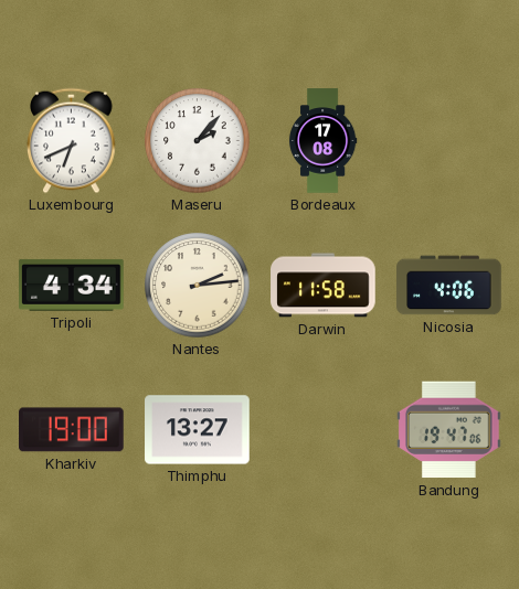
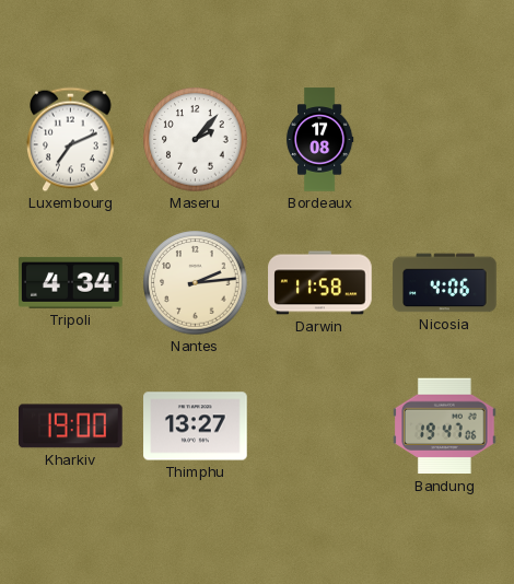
Luxembourg: 6:41 -> 7:11 (71, 140)
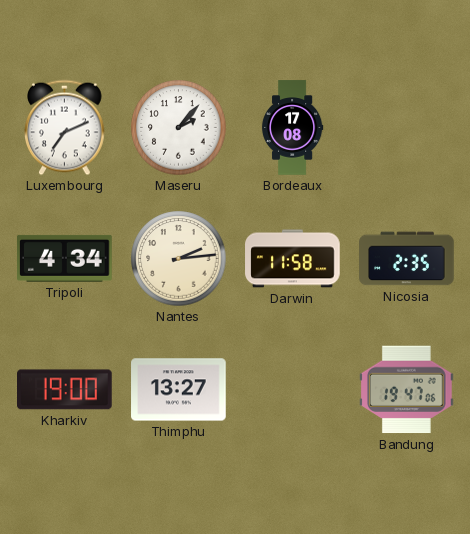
Nicosia: 4:06 -> 2:35 (407, 259)
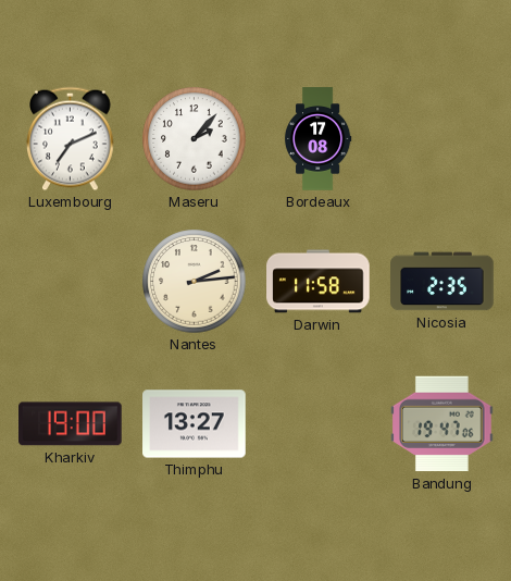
Tripoli: 4:34 -> none (65, 258)
